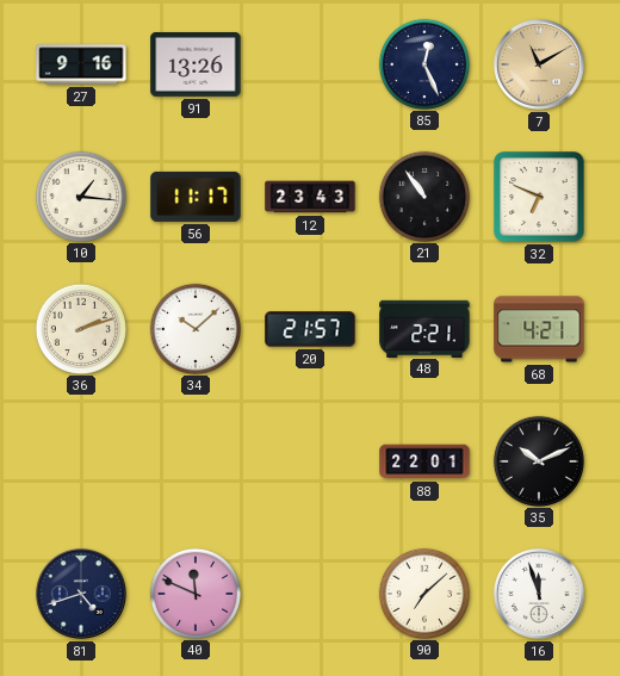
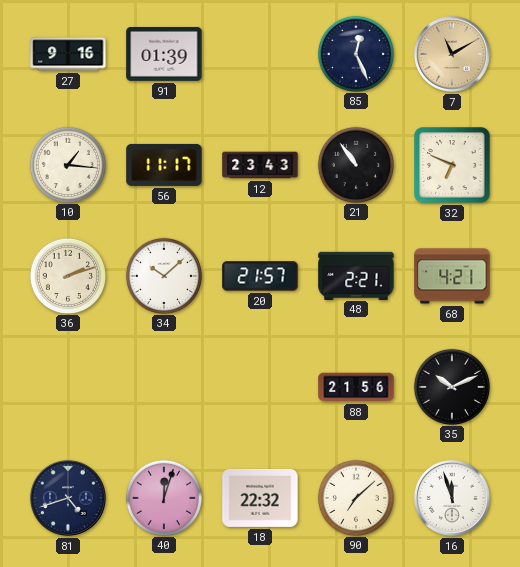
91: 13:26 -> 01:39 (164, 54)
88: 22:01 -> 21:56 (356, 387)
40: 11:49 -> 12:03 (163, 497)
18: none -> 22:32 (260, 498)
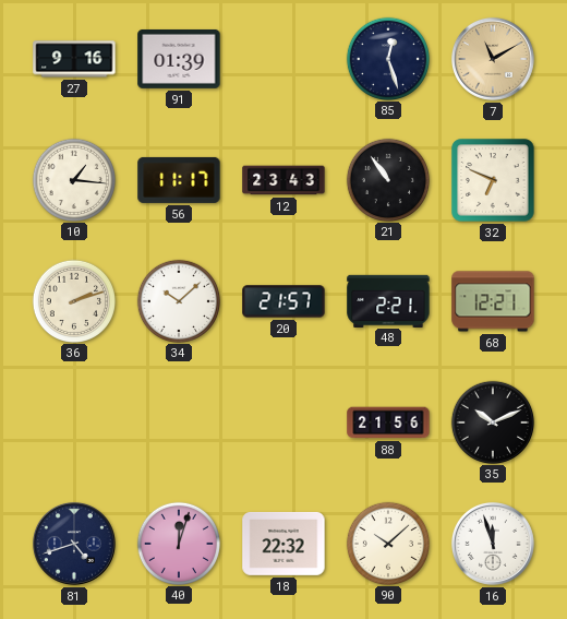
85: 12:26 -> 12:27 (387, 58)
68: 4:21 -> 12:21 (493, 301)
90: 7:08 -> 10:08 (387, 543)
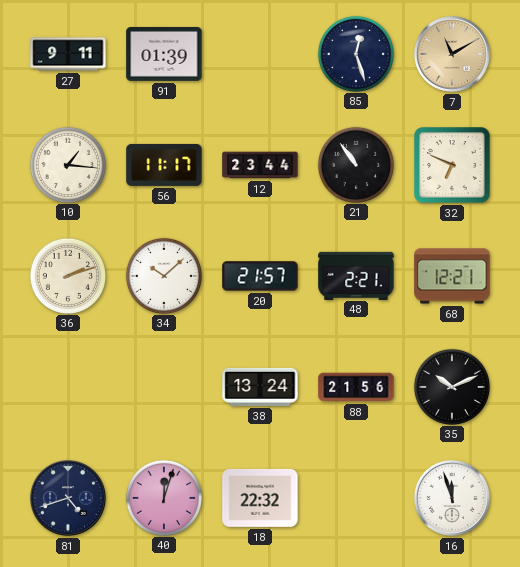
27: 9:16 -> 9:11 (68, 54)
12: 23:43 -> 23:44 (260, 165)
38: none -> 13:24 (260, 387)
90: 10:08 -> none (387, 543)
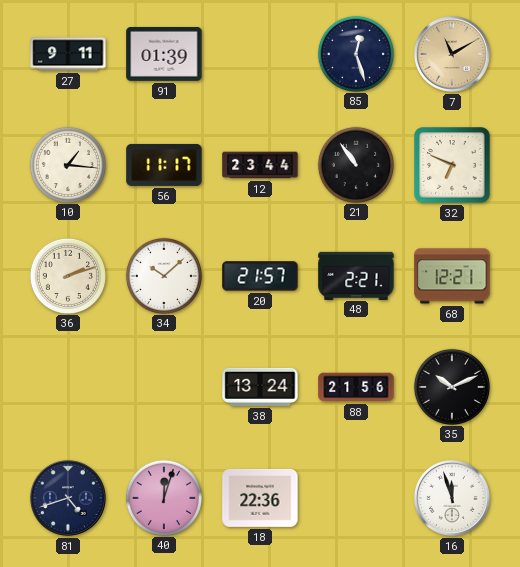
18: 22:32 -> 22:36 (260, 498)
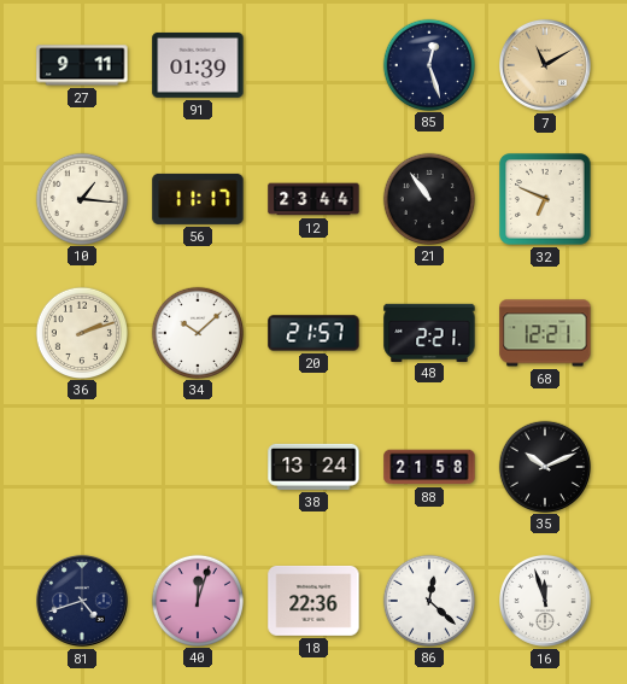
88: 21:56 -> 21:58 (429, 467)
86: none -> 12:22 (428, 600)
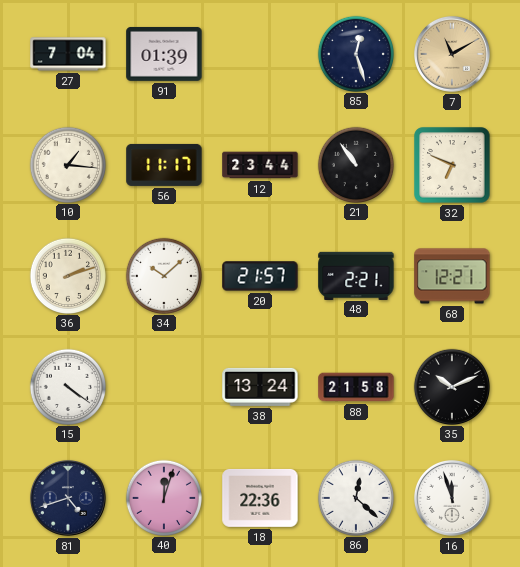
27: 9:11 -> 7:04 (68, 54)
15: none -> 4:21 (67, 386)
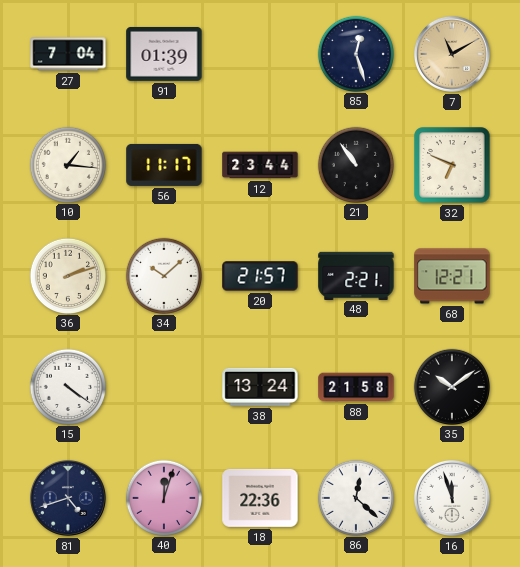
35: 10:11 -> 10:09 (451, 386)
